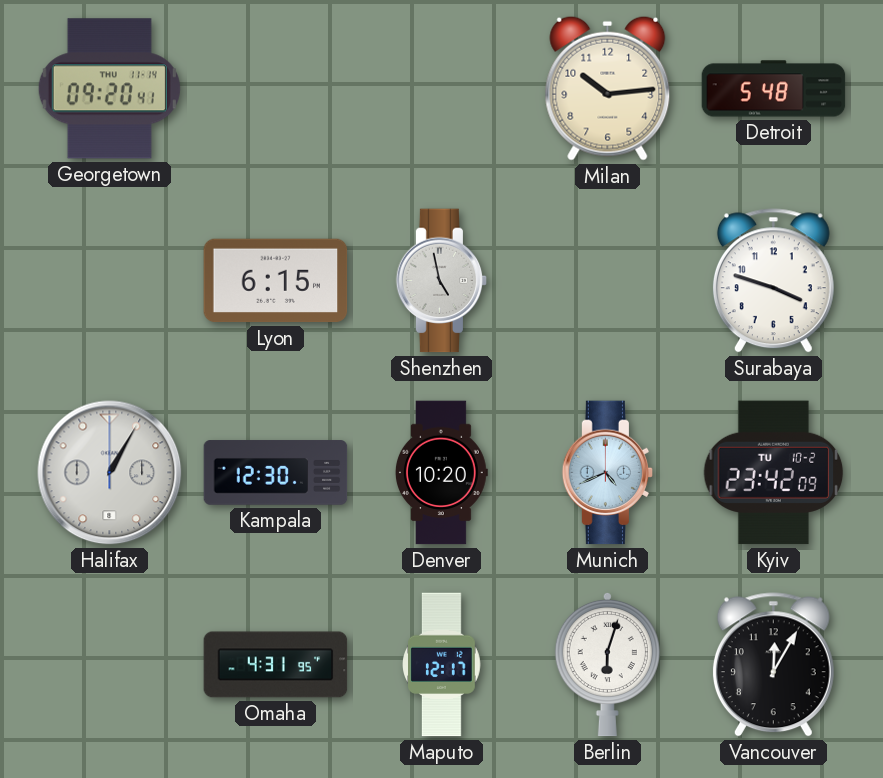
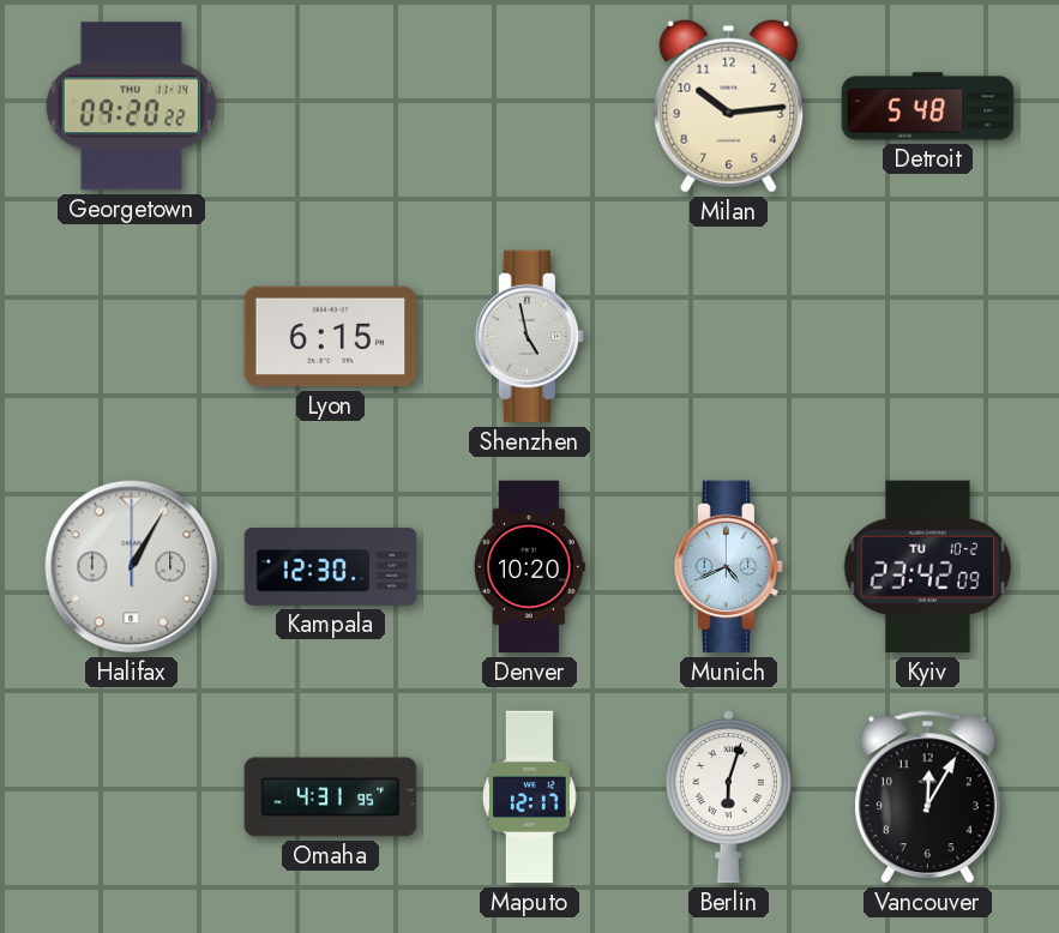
Georgetown: 09:20:41 -> 09:20:22 (131, 107)
Surabaya: 3:48 -> none (773, 281)
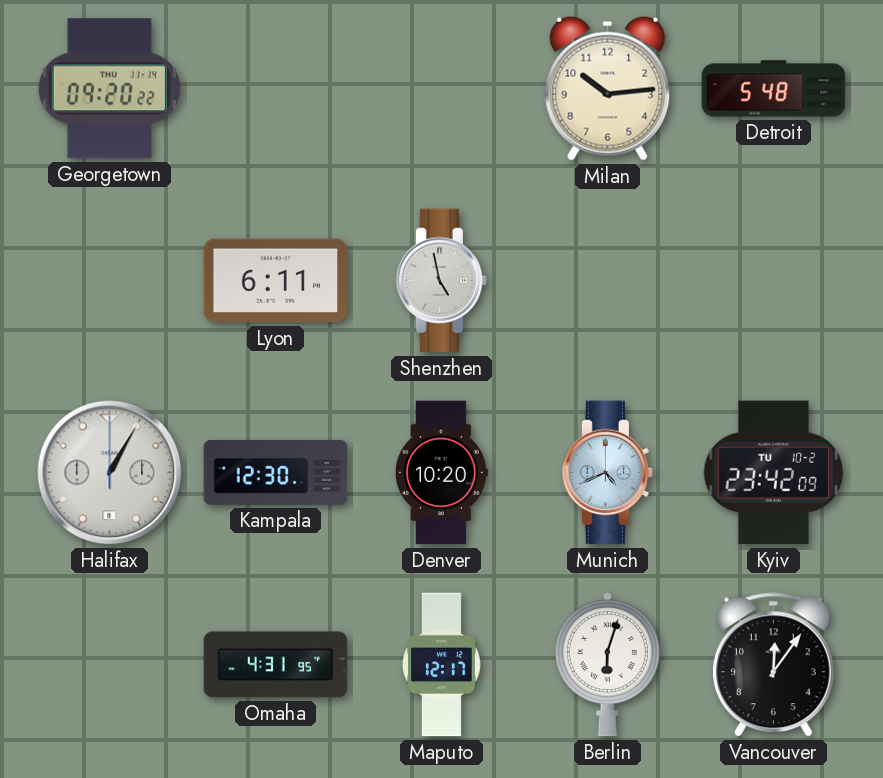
Lyon: 6:15 -> 6:11 (276, 281)
Vancouver: 12:05 -> 12:06 (773, 665)
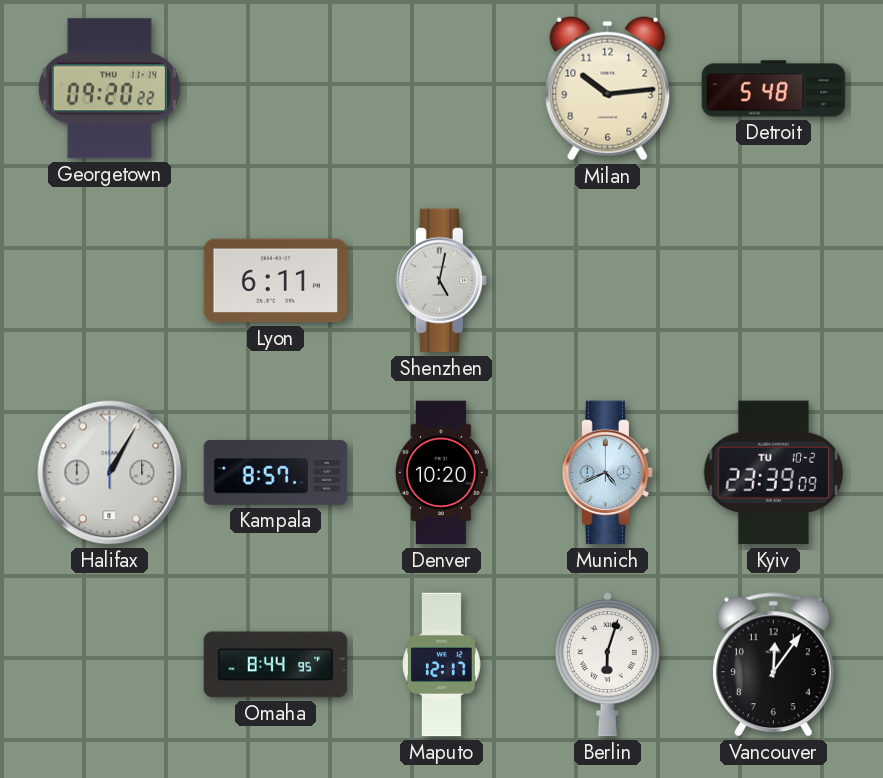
Shenzhen: 4:58 -> 5:02 (442, 281)
Kampala: 12:30 -> 8:57 (276, 473)
Kyiv: 23:42 -> 23:39 (774, 473)
Omaha: 4:31 -> 8:44 (276, 665)
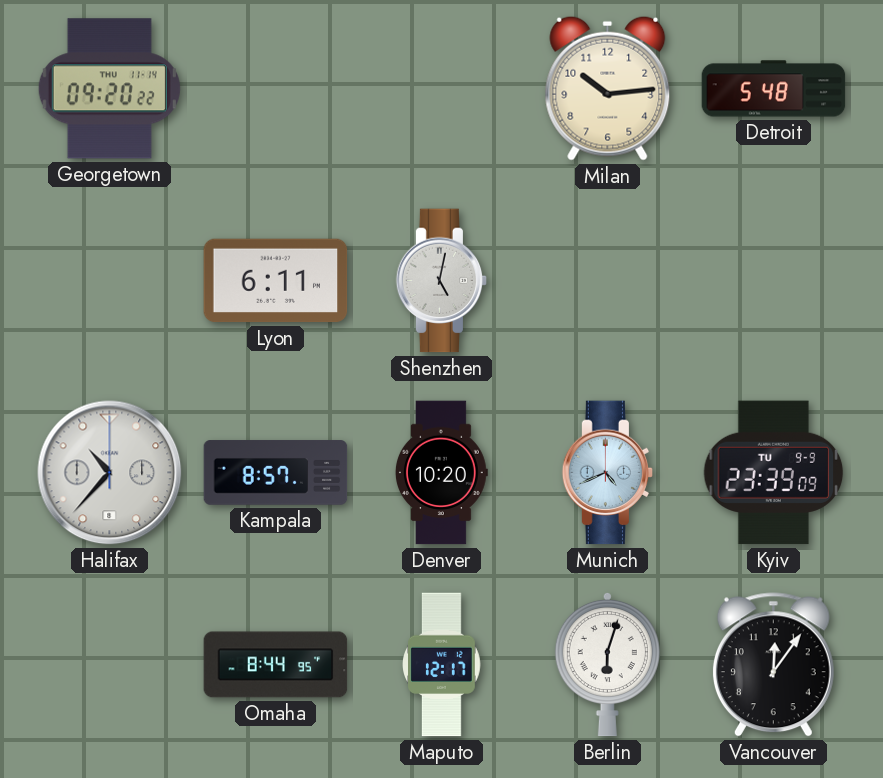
Halifax: 1:05 -> 10:37 (110, 473)
Kyiv date: TU 10-2 -> TU 9-9 (774, 473)
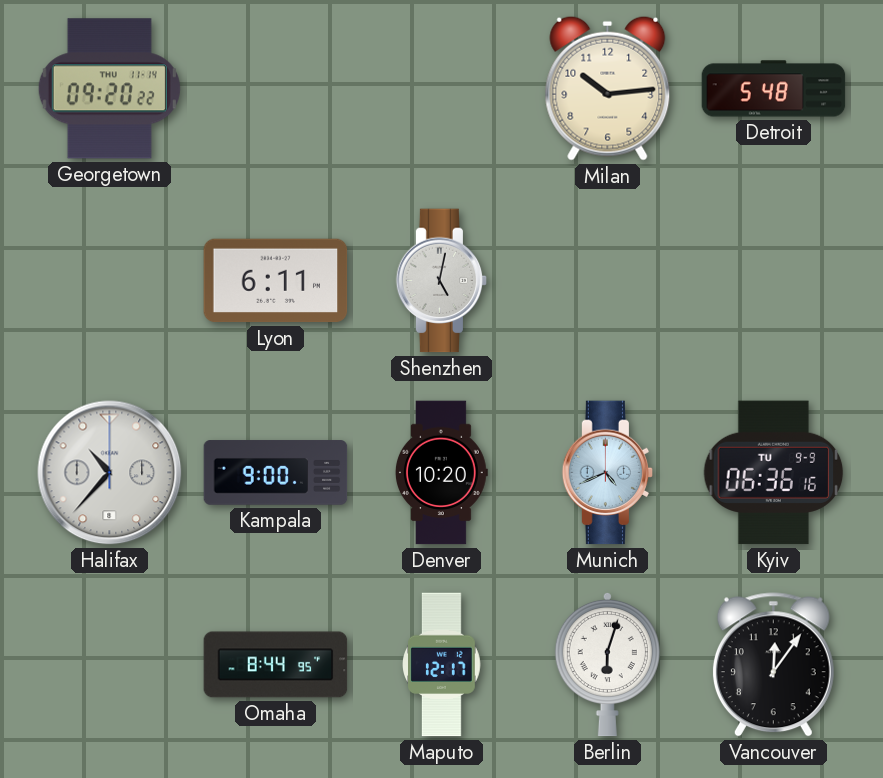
Kampala: 8:57 -> 9:00 (276, 473)
Kyiv: 23:39 -> 06:36 (774, 473)
